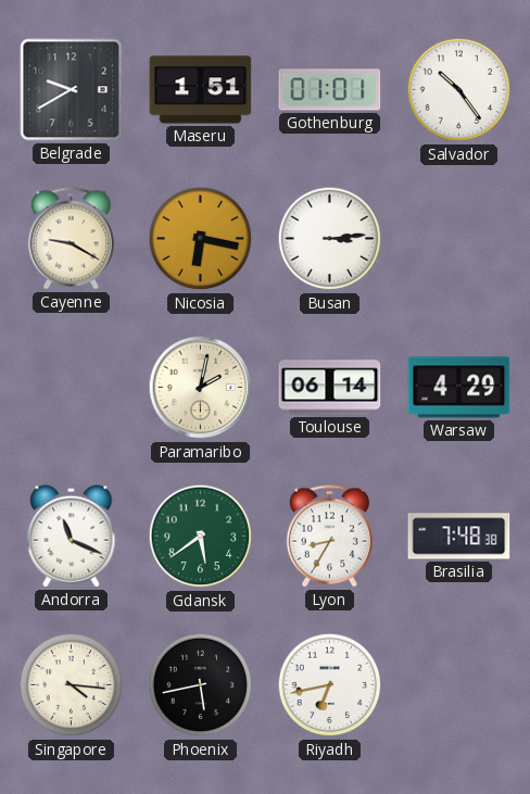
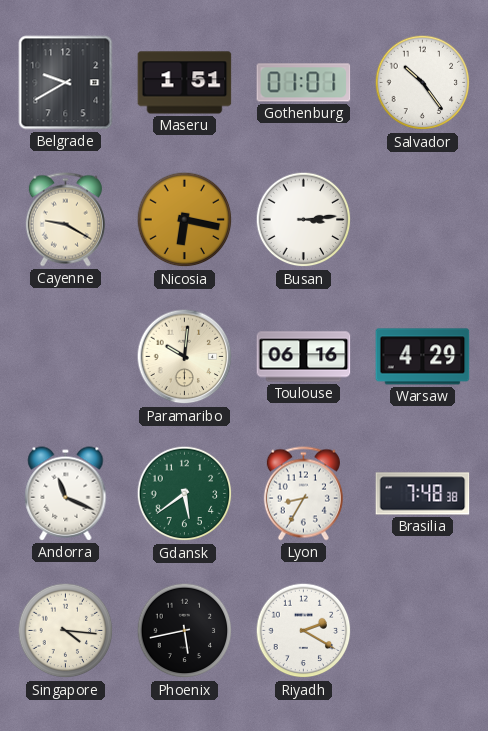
Paramaribo: 2:02 -> 10:01 (185, 357)
Toulouse: 06:14 -> 06:16 (304, 357)
Riyadh: 6:43 -> 2:20 (304, 631)
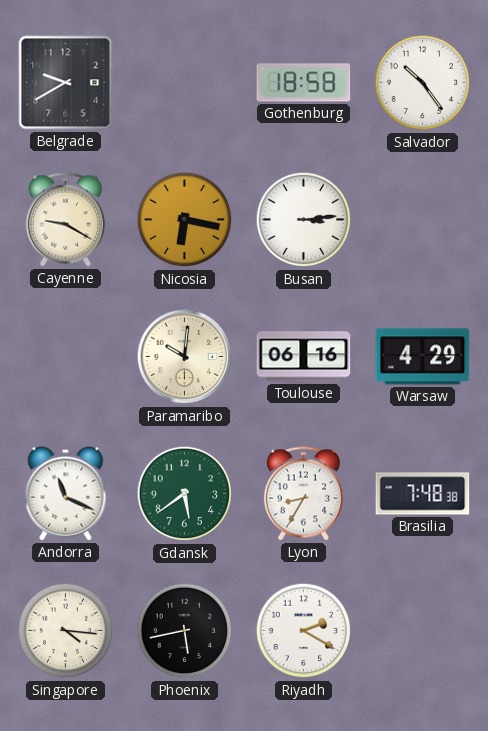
Maseru: 1:51 -> none (185, 83)
Gothenburg: 01:01 -> 18:58 (304, 83)
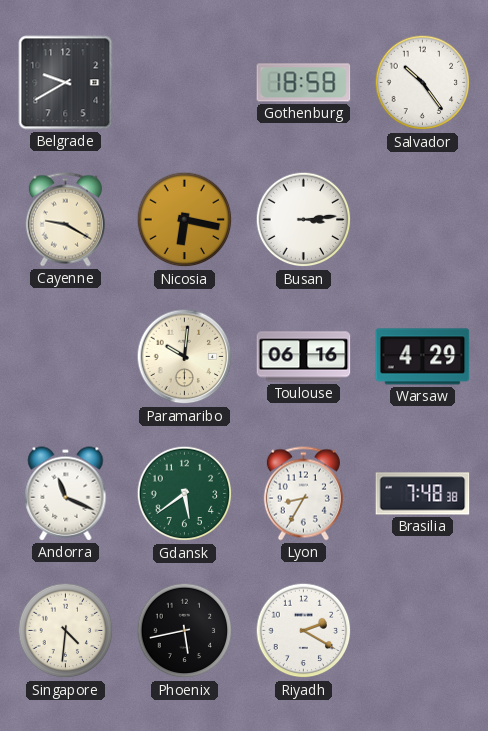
Singapore: 4:16 -> 4:31 (66, 631)
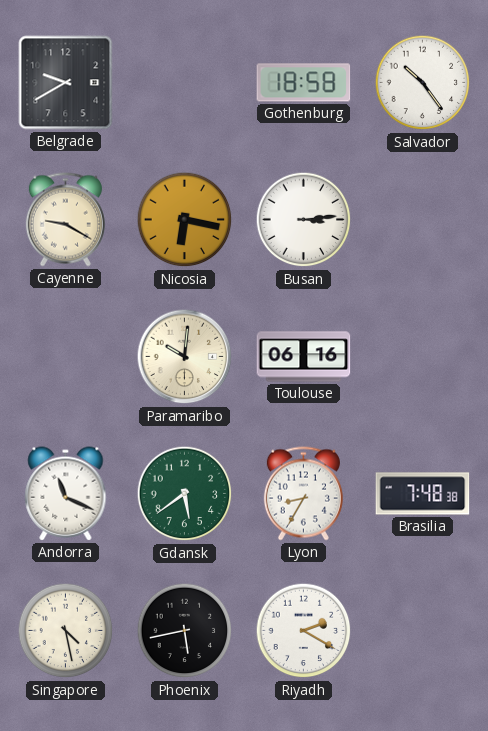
Warsaw: 4:29 -> none (423, 357)
Singapore: 4:31 -> 4:28 (66, 631)
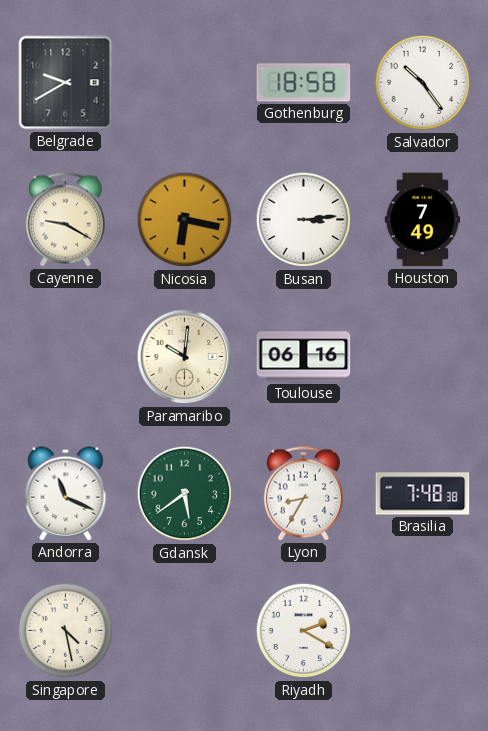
Houston: none -> 7:49 (423, 220)
Phoenix: 5:43 -> none (185, 631)
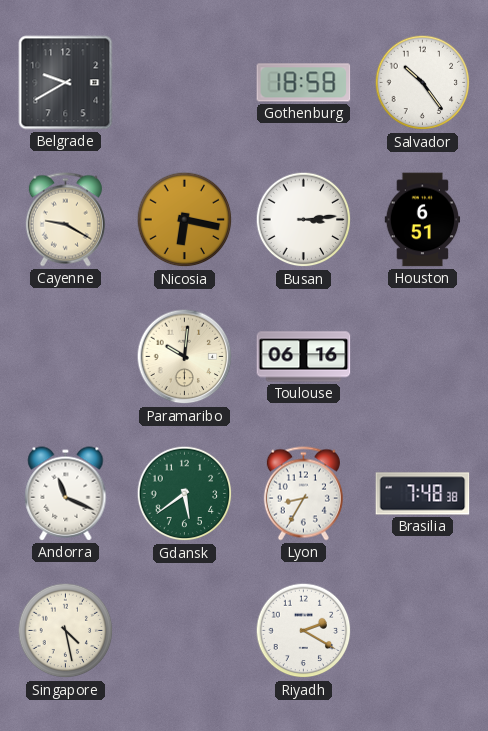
Houston: 7:49 -> 6:51 (423, 220)
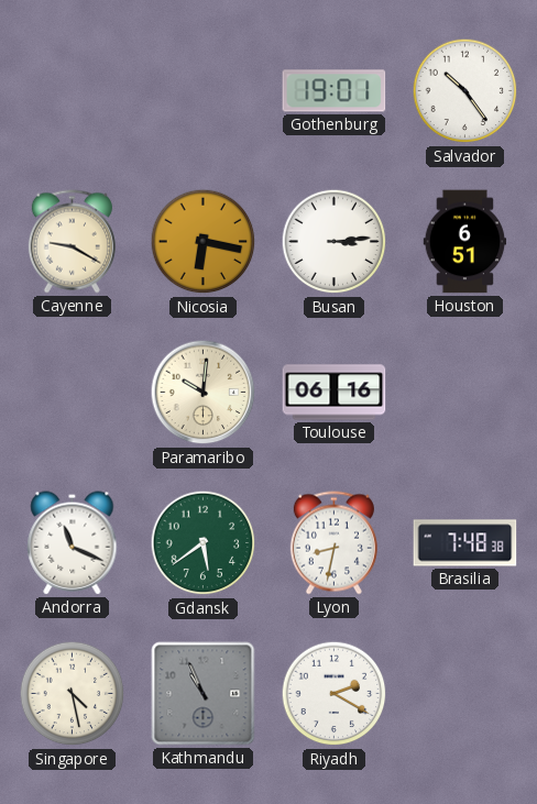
Belgrade: 9:40 -> none (66, 83)
Gothenburg: 18:58 -> 19:01 (335, 91)
Lyon: 8:35 -> 8:32 (333, 543)
Kathmandu: none -> 10:56 (204, 694)
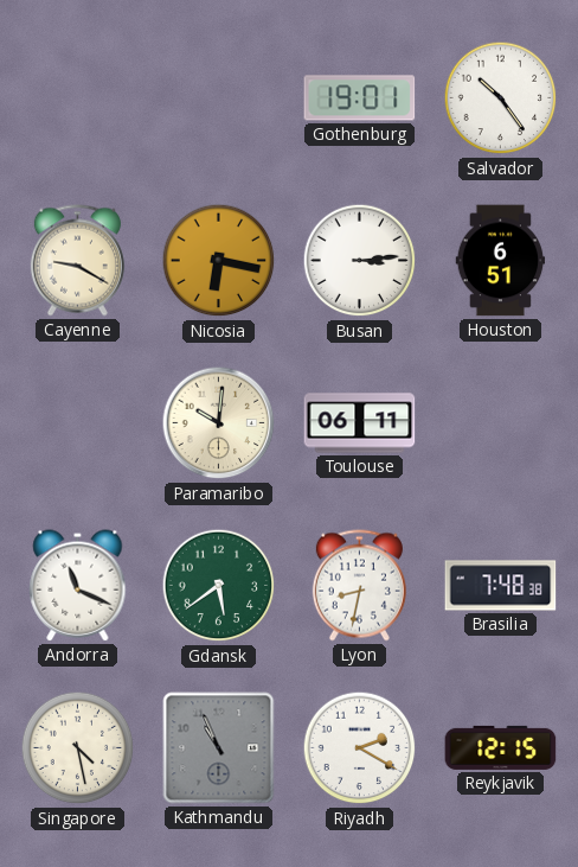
Toulouse: 06:16 -> 06:11 (360, 423)
Reykjavik: none -> 12:15 (501, 747)
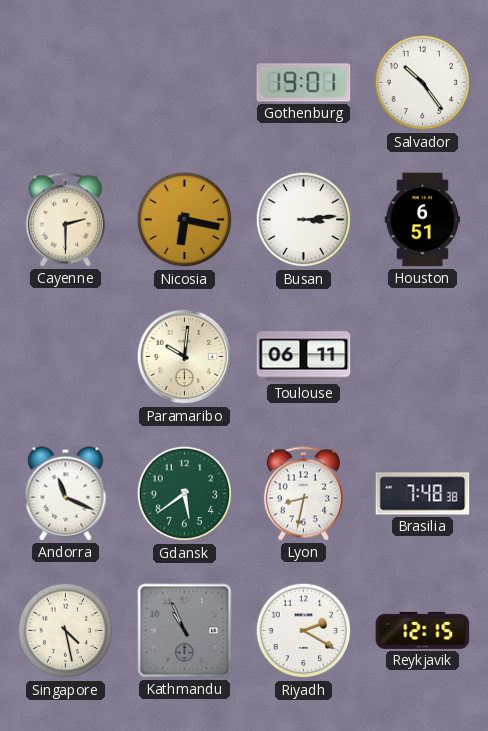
Cayenne: 9:20 -> 2:30 (65, 220)
